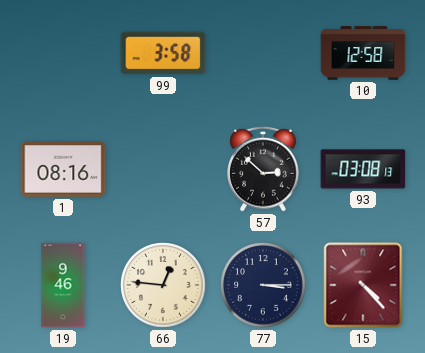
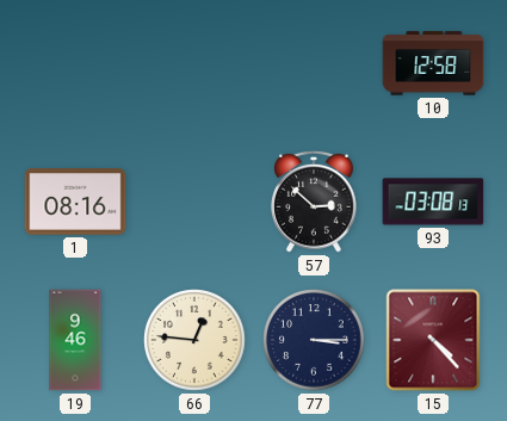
99: 3:58 -> none (163, 53)
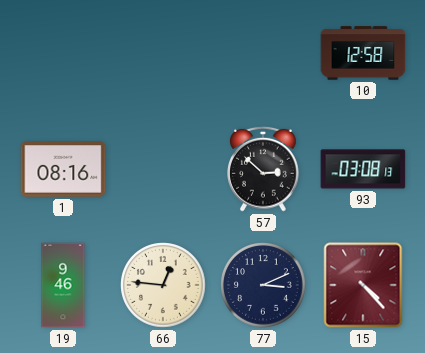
77: 3:15 -> 3:11 (263, 285)
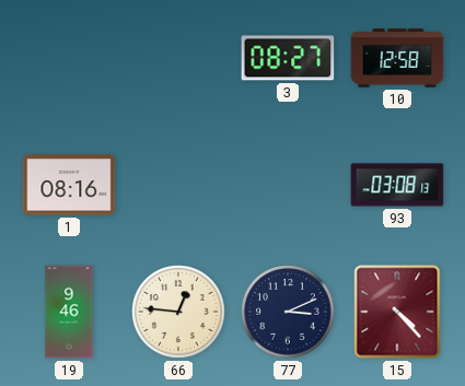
3: none -> 08:27 (288, 58)
57: 2:52 -> none (263, 169)
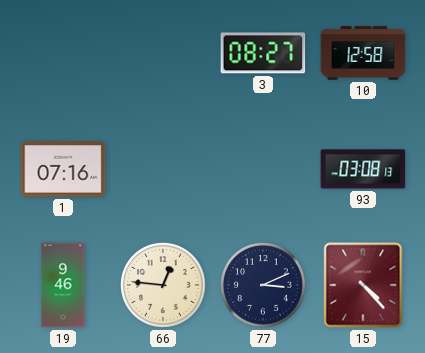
1: 08:16 -> 07:16 (63, 169)
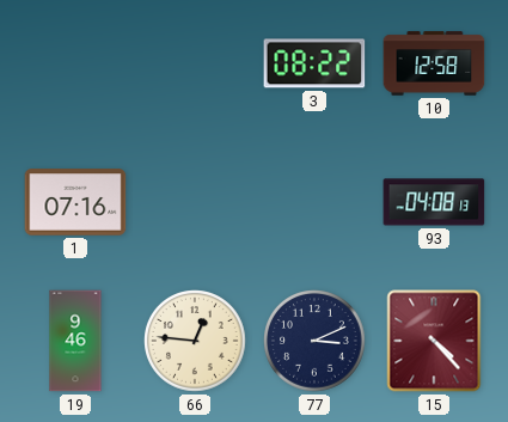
3: 08:27 -> 08:22 (314, 63)
93: 03:08 -> 04:08 (434, 202)
